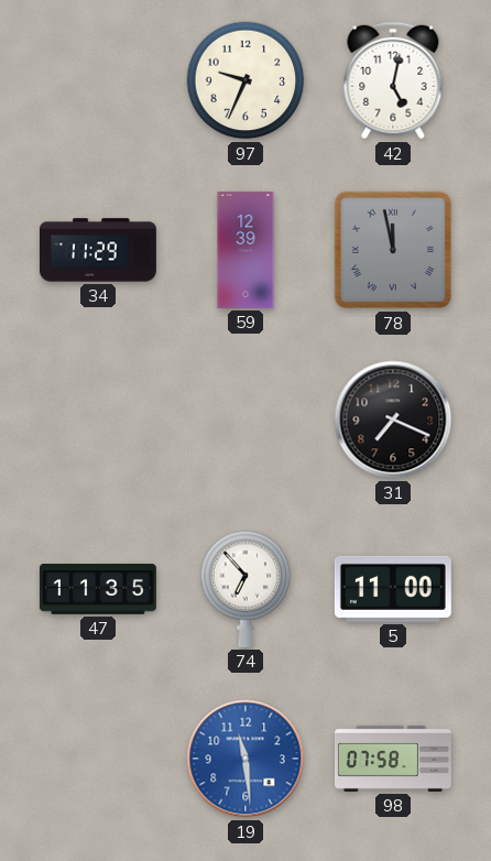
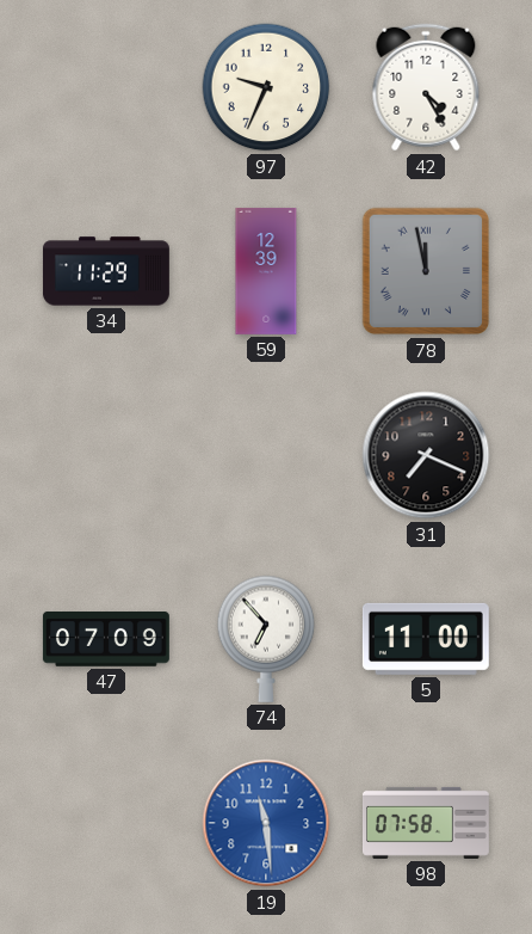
42: 5:02 -> 4:25 (426, 87)
47: 11:35 -> 07:09 (106, 640)
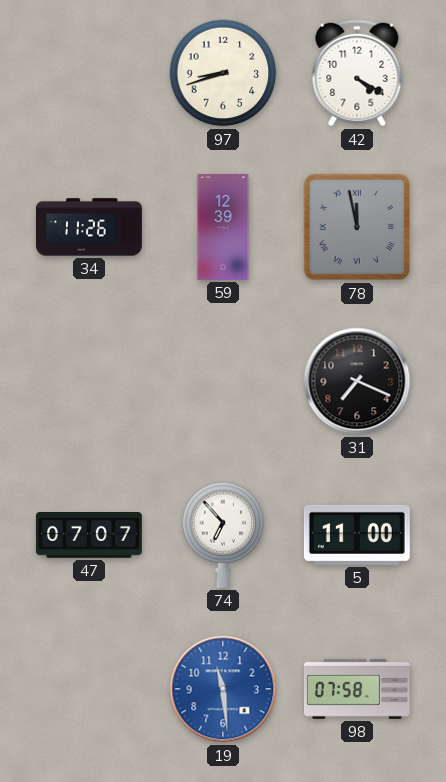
97: 9:34 -> 8:42 (223, 73)
42: 4:25 -> 4:20 (357, 73)
34: 11:29 -> 11:26 (89, 227)
47: 07:09 -> 07:07 (89, 536)
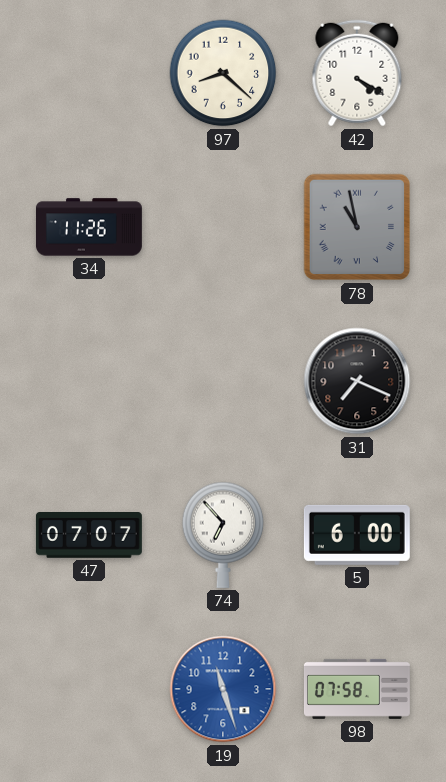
97: 8:42 -> 8:22 (223, 73)
59: 12:39 -> none (223, 227)
78: 11:58 -> 10:58 (357, 227)
5: 11:00 -> 6:00 (357, 535)
19: 11:29 -> 11:27 (223, 689)
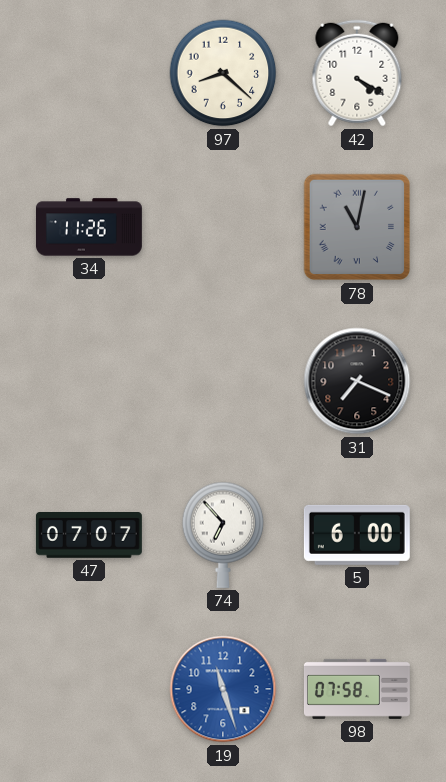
78: 10:58 -> 11:02 (357, 227)
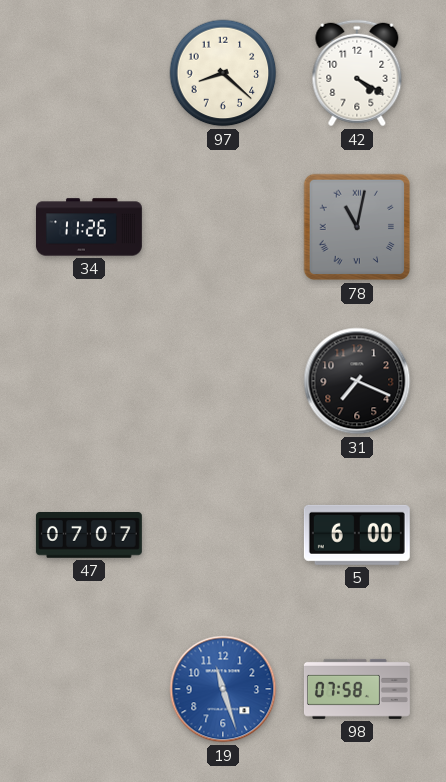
74: 6:53 -> none (223, 535)
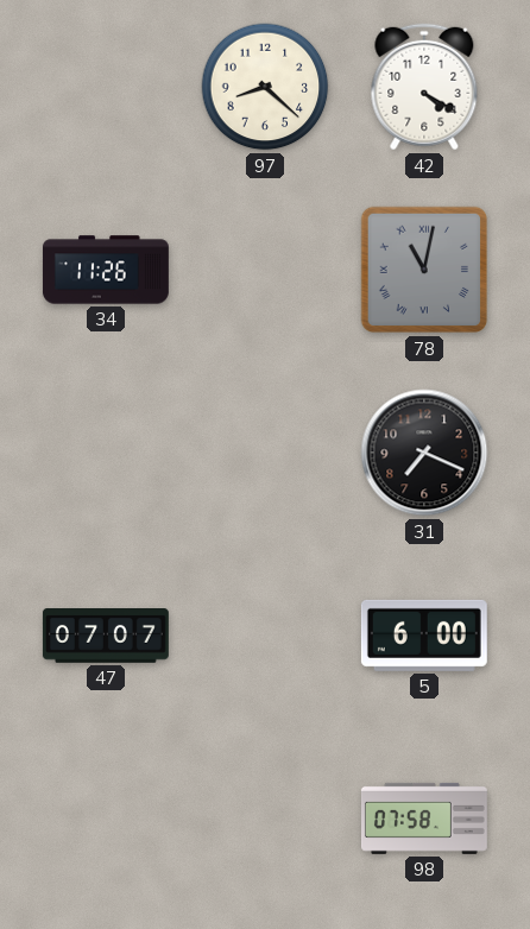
19: 11:27 -> none (223, 689)
